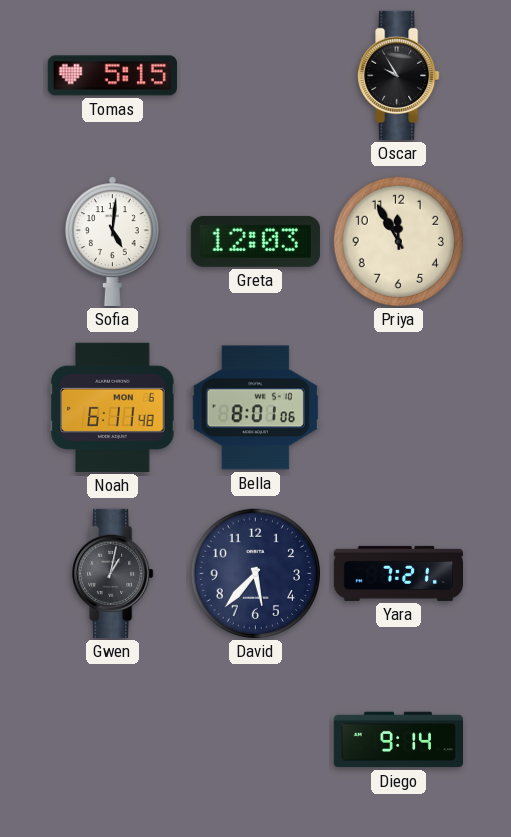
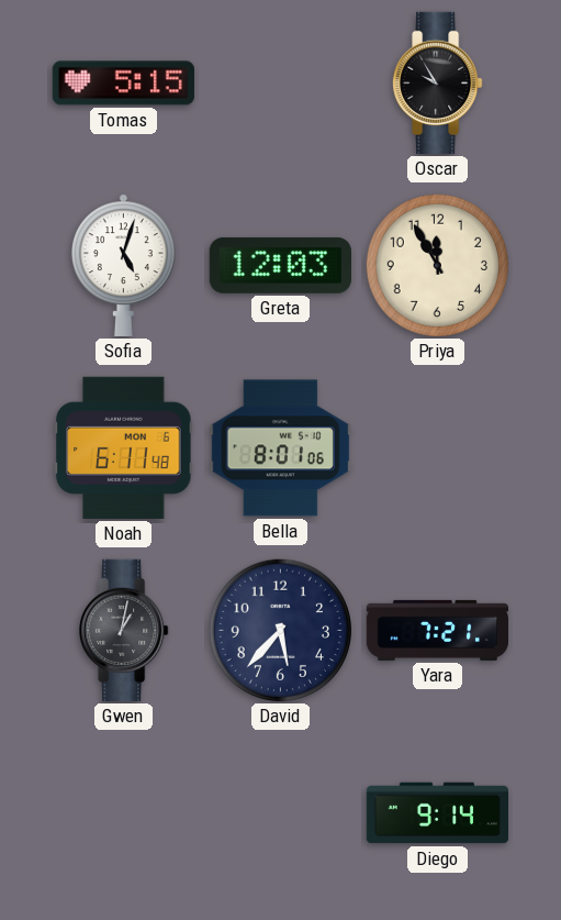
Sofia: 5:01 -> 5:03 (123, 265)
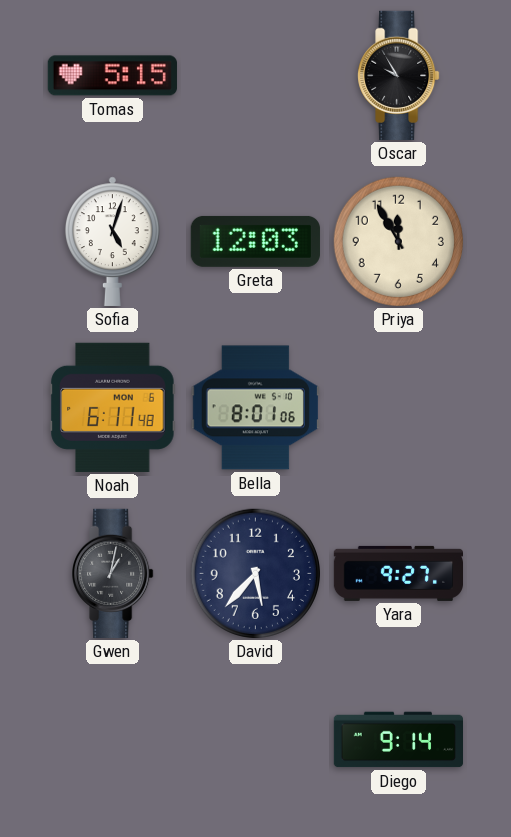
Yara: 7:21 -> 9:27 (398, 573)
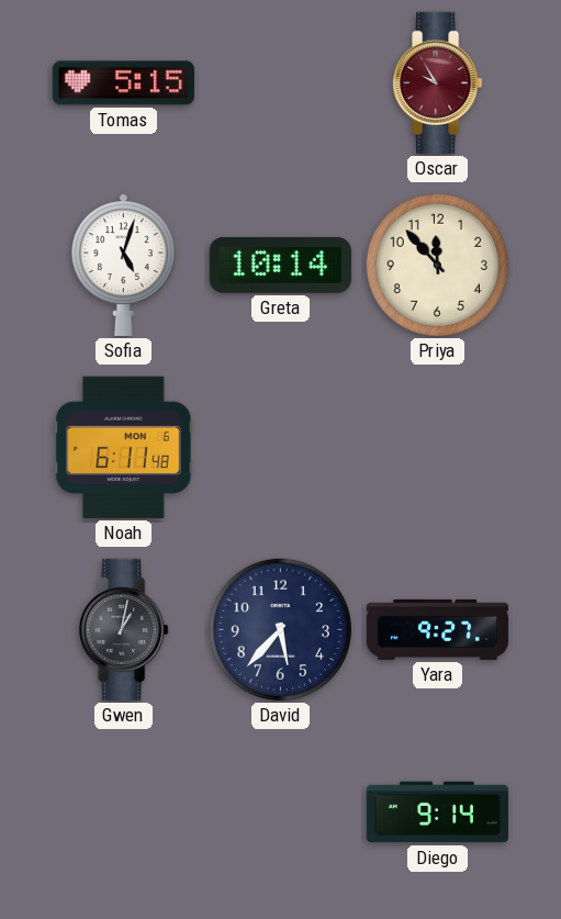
Oscar dial: black -> burgundy (438, 82)
Greta: 12:03 -> 10:14 (280, 265)
Priya: 11:55 -> 11:53 (437, 265)
Bella: 8:01 -> none (255, 408)
